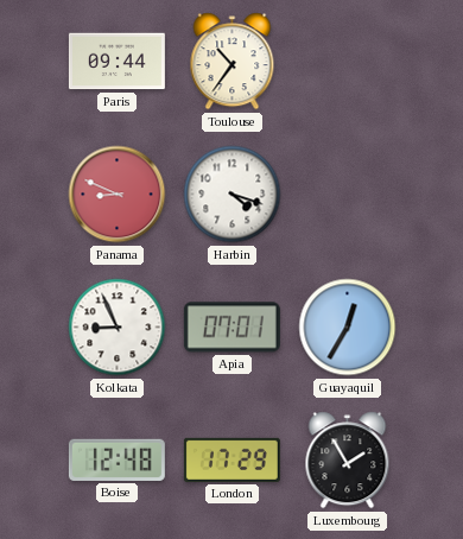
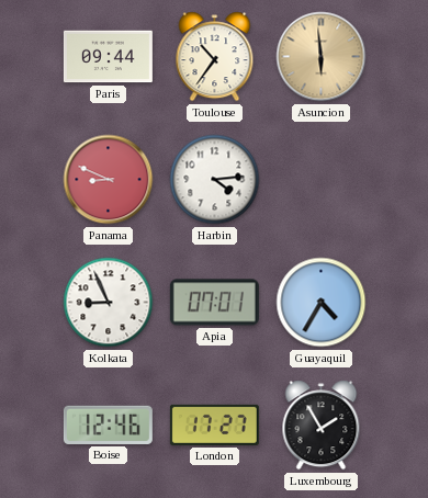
Asuncion: none -> 5:59 (322, 57)
Harbin: 4:18 -> 4:14 (215, 180)
Guayaquil: 12:35 -> 4:35 (322, 303)
Boise: 12:48 -> 12:46 (108, 425)
London: 17:29 -> 17:27 (214, 425)
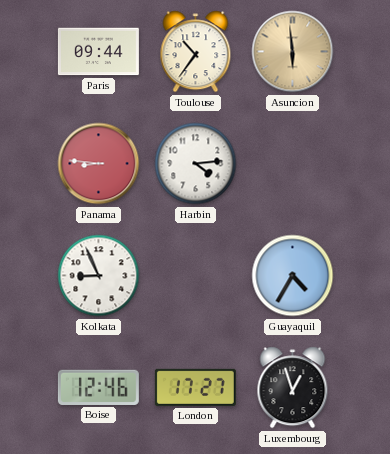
Panama: 8:49 -> 8:46 (99, 164)
Apia: 07:01 -> none (214, 303)
Luxembourg: 1:55 -> 12:57 (293, 388)
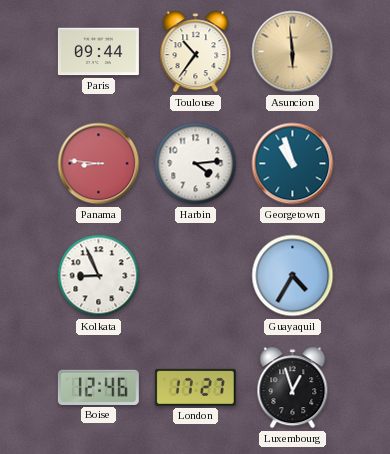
Georgetown: none -> 10:57 (293, 164)
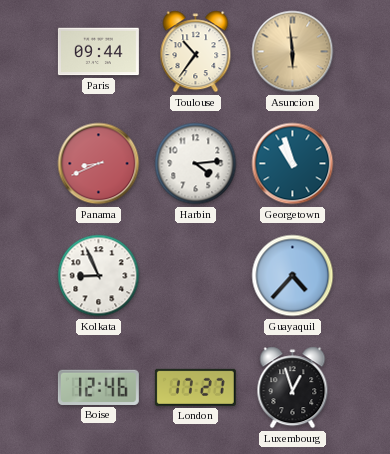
Panama: 8:46 -> 8:41 (99, 164)
Guayaquil: 4:35 -> 4:37 (293, 276)
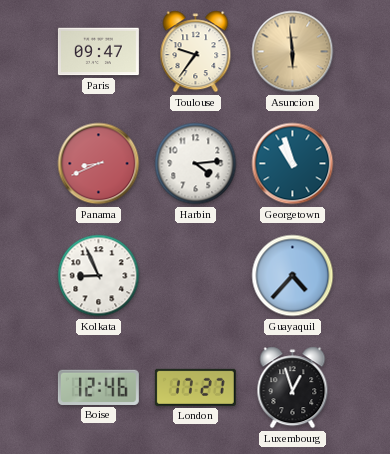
Paris: 09:44 -> 09:47 (98, 52)
Toulouse: 10:36 -> 9:36 (196, 52)
